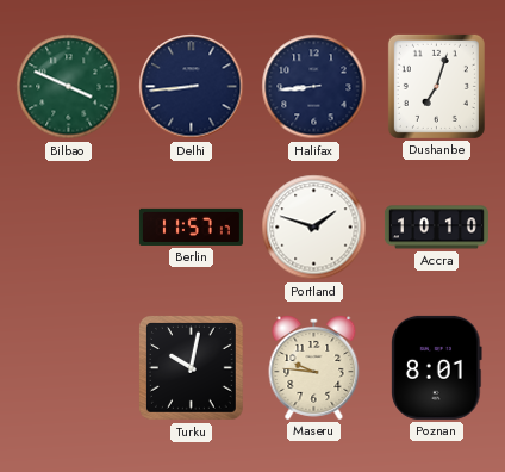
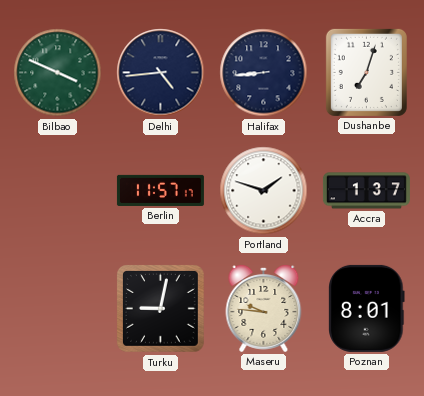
Delhi: 8:44 -> 4:44 (161, 73)
Accra: 10:10 -> 1:37 (366, 191)
Turku: 10:02 -> 9:02 (161, 309)
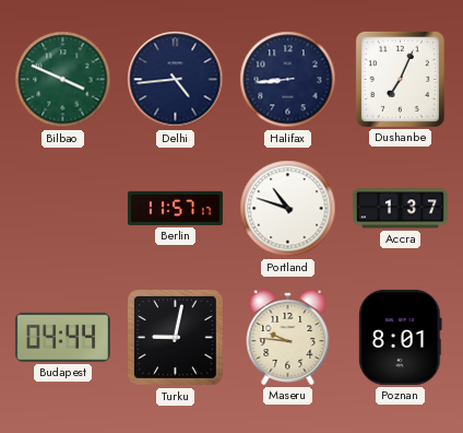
Dushanbe: 7:03 -> 7:04 (400, 79)
Portland: 1:48 -> 10:48 (288, 209)
Budapest: none -> 04:44 (62, 337)
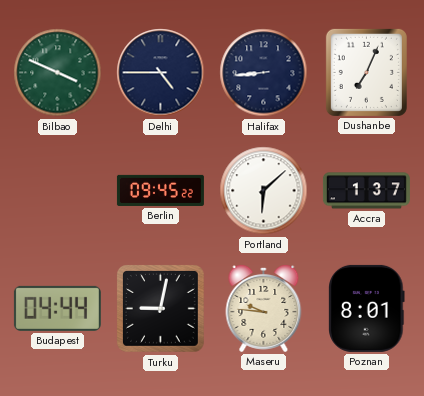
Delhi: 4:44 -> 4:45 (161, 73)
Berlin: 11:57 -> 09:45 (160, 190)
Portland: 10:48 -> 6:08 (264, 191)
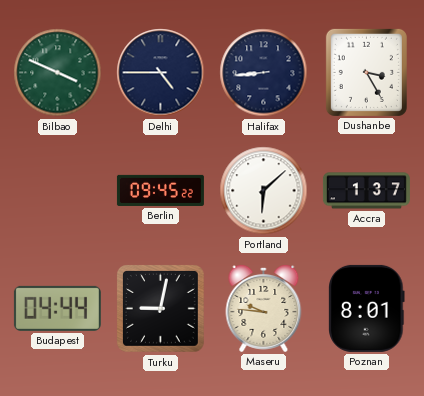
Dushanbe: 7:04 -> 3:25 (366, 72)
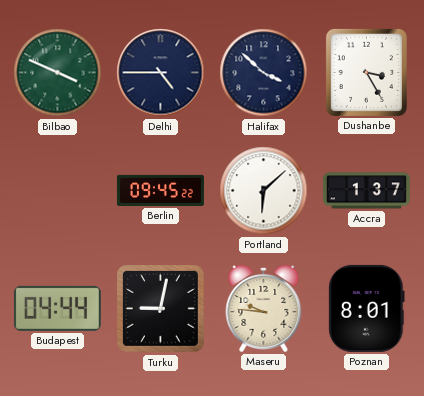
Halifax: 8:44 -> 3:52 (264, 73)
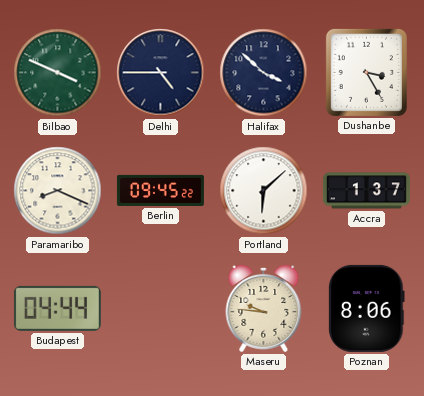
Paramaribo: none -> 8:19 (58, 191)
Turku: 9:02 -> none (161, 309)
Poznan: 8:01 -> 8:06 (367, 308)
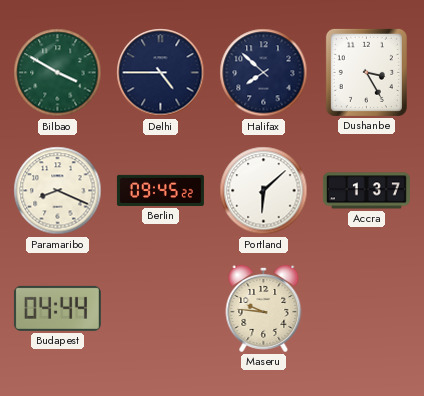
Bilbao: 3:49 -> 3:50 (58, 73)
Halifax: 3:52 -> 7:52 (264, 73)
Poznan: 8:06 -> none (367, 308)
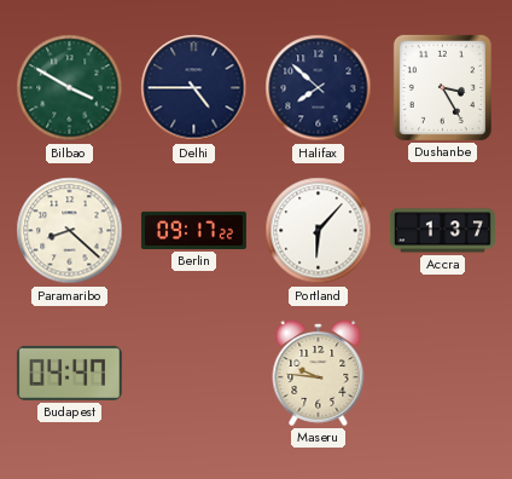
Paramaribo: 8:19 -> 8:22 (70, 231)
Berlin: 09:45 -> 09:17 (193, 230)
Portland: 6:08 -> 6:07 (319, 231)
Budapest: 04:44 -> 04:47 (69, 373)
